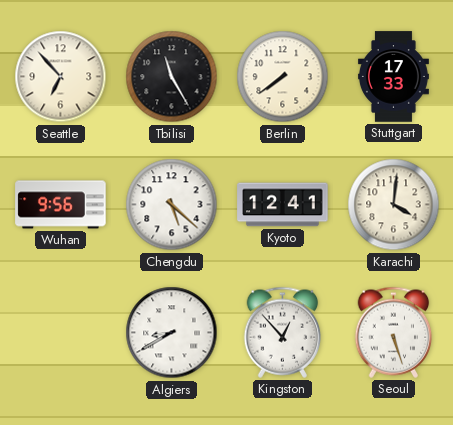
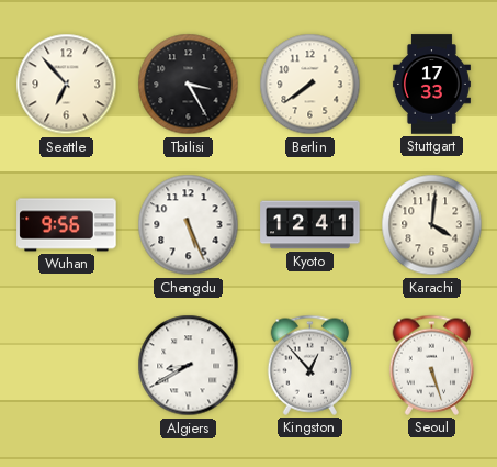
Tbilisi: 11:25 -> 3:25 (189, 85)
Chengdu: 5:22 -> 5:26 (189, 225)
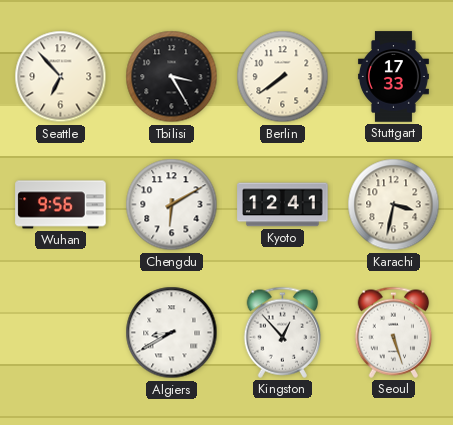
Chengdu: 5:26 -> 6:10 (172, 205)
Karachi: 4:01 -> 3:32 (394, 205)
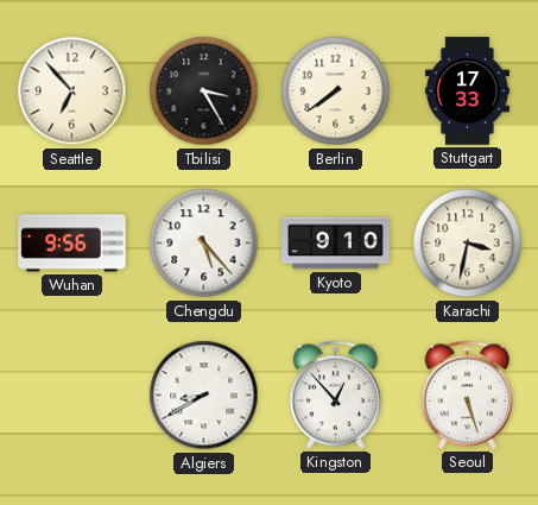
Chengdu: 6:10 -> 5:23 (204, 244)
Kyoto: 12:41 -> 9:10 (336, 244)
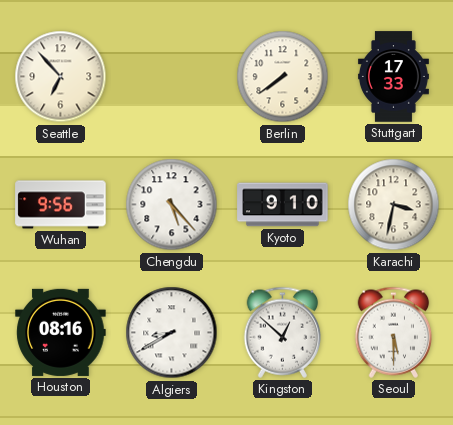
Tbilisi: 3:25 -> none (204, 91)
Houston: none -> 08:16 (61, 332)
Kingston: 12:53 -> 12:52 (283, 332)
Seoul: 5:27 -> 5:30 (394, 332)
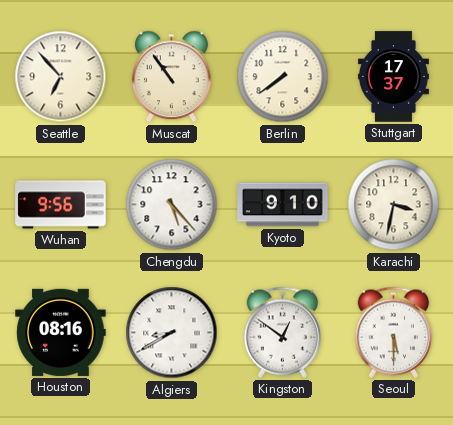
Muscat: none -> 10:54 (172, 77)
Stuttgart: 17:33 -> 17:37 (393, 77)
Kingston: 12:52 -> 12:51 (283, 332)
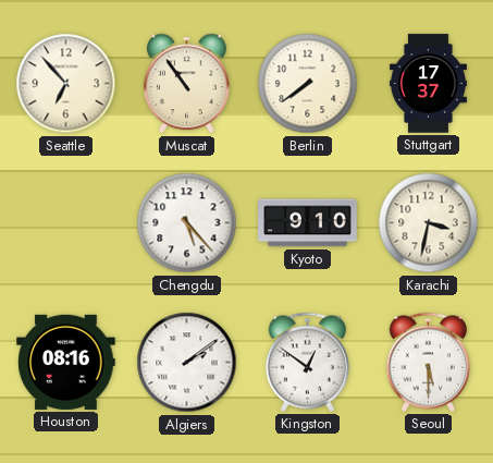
Wuhan: 9:56 -> none (61, 205)
Algiers: 8:40 -> 2:09 (187, 363)
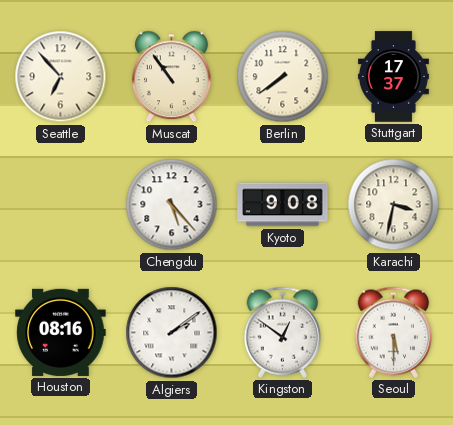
Kyoto: 9:10 -> 9:08 (283, 205)
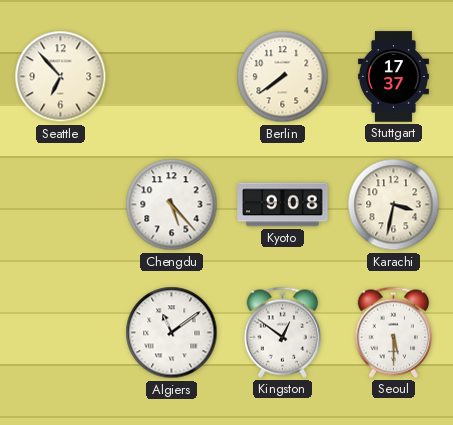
Muscat: 10:54 -> none (172, 77)
Houston: 08:16 -> none (61, 332)
Algiers: 2:09 -> 11:09 (172, 333)
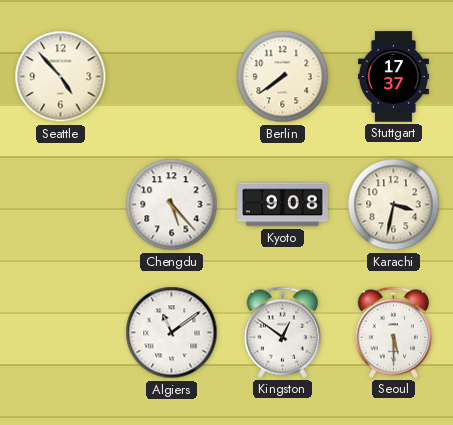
Seattle: 6:53 -> 4:53 (61, 77)
